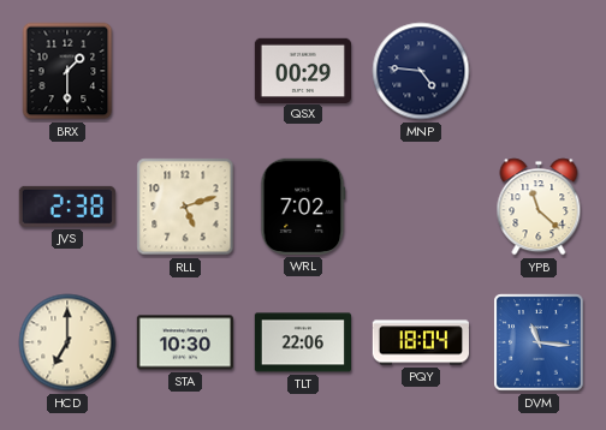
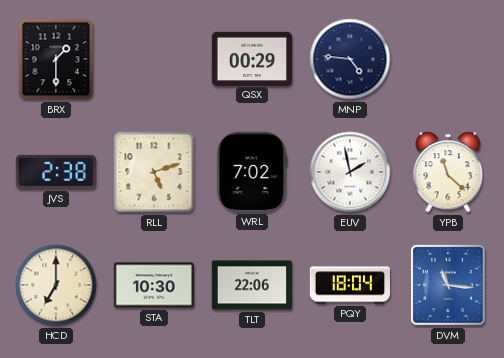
EUV: none -> 1:58 (350, 172)
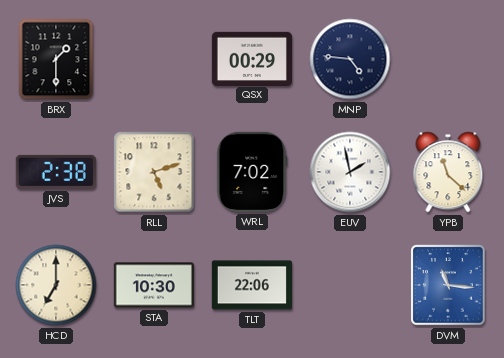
PQY: 18:04 -> none (349, 285)
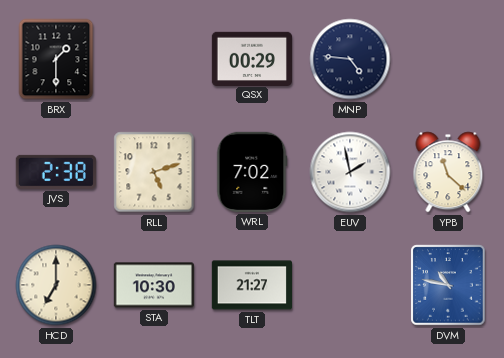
TLT: 22:06 -> 21:27 (251, 285)
DVM: 11:16 -> 10:47 (448, 285)
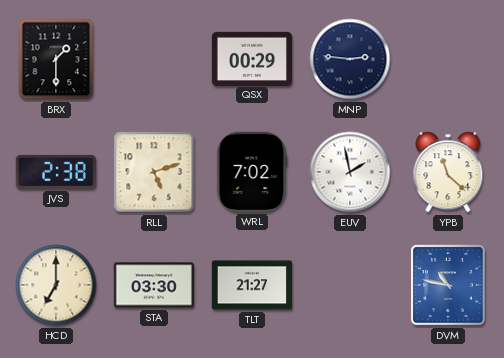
MNP: 4:46 -> 2:46 (350, 59)
STA: 10:30 -> 03:30 (154, 285)
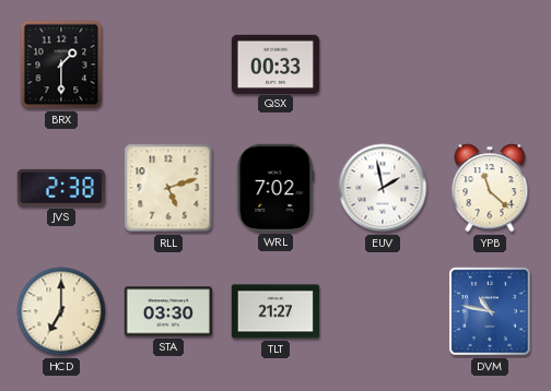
QSX: 00:29 -> 00:33 (274, 63)
MNP: 2:46 -> none (350, 59)
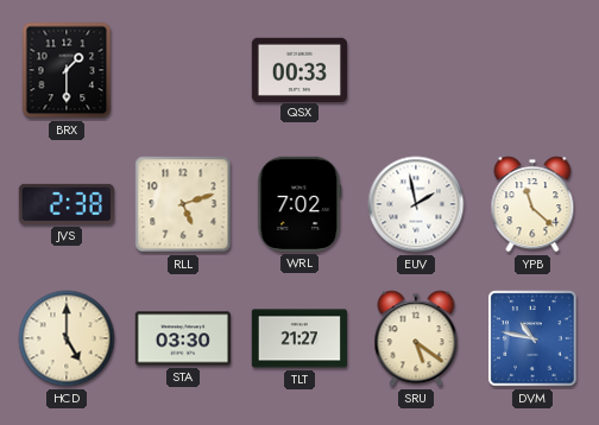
HCD: 7:00 -> 5:00 (67, 338)
SRU: none -> 5:21 (416, 338)
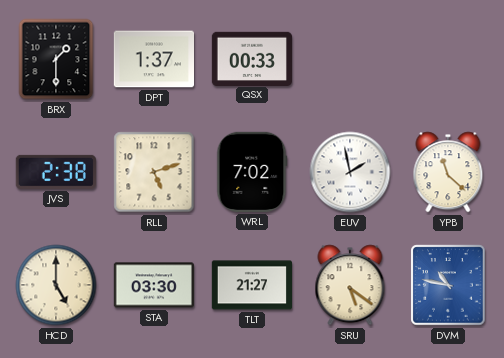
DPT: none -> 1:37 (153, 59)
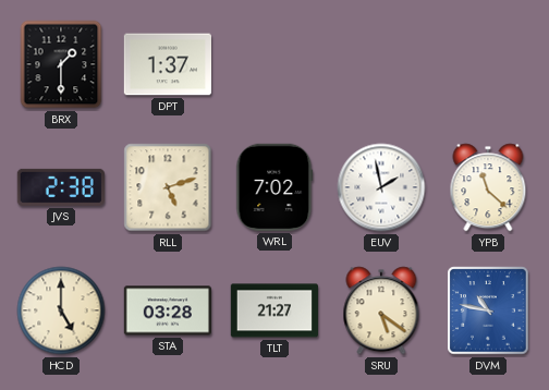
QSX: 00:33 -> none (251, 58)
STA: 03:30 -> 03:28 (168, 310)
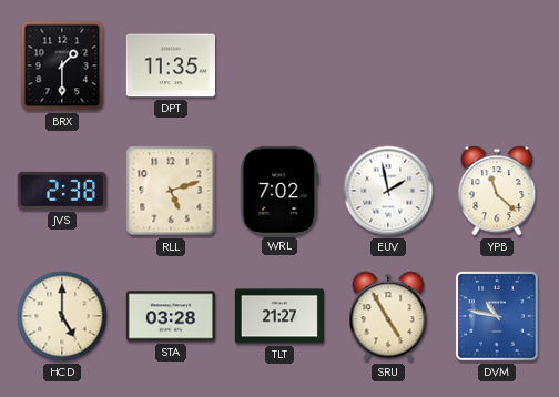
DPT: 1:37 -> 11:35 (170, 65)
SRU: 5:21 -> 4:55 (388, 316)
